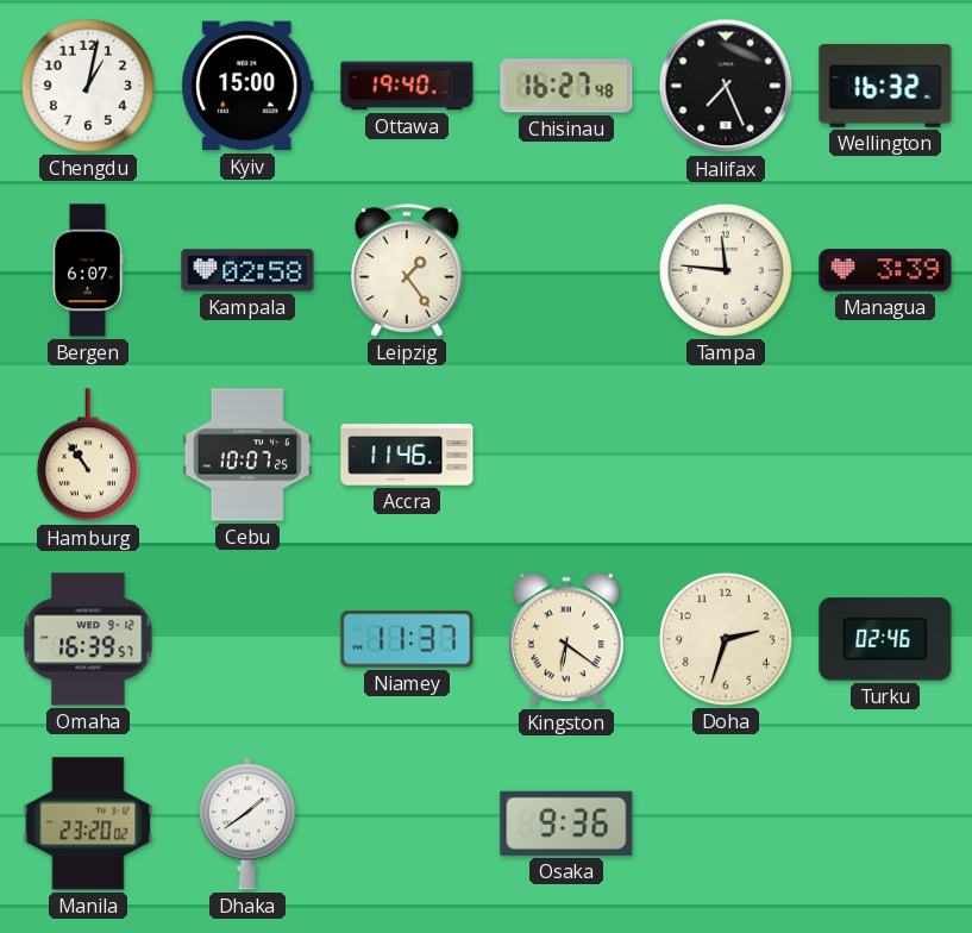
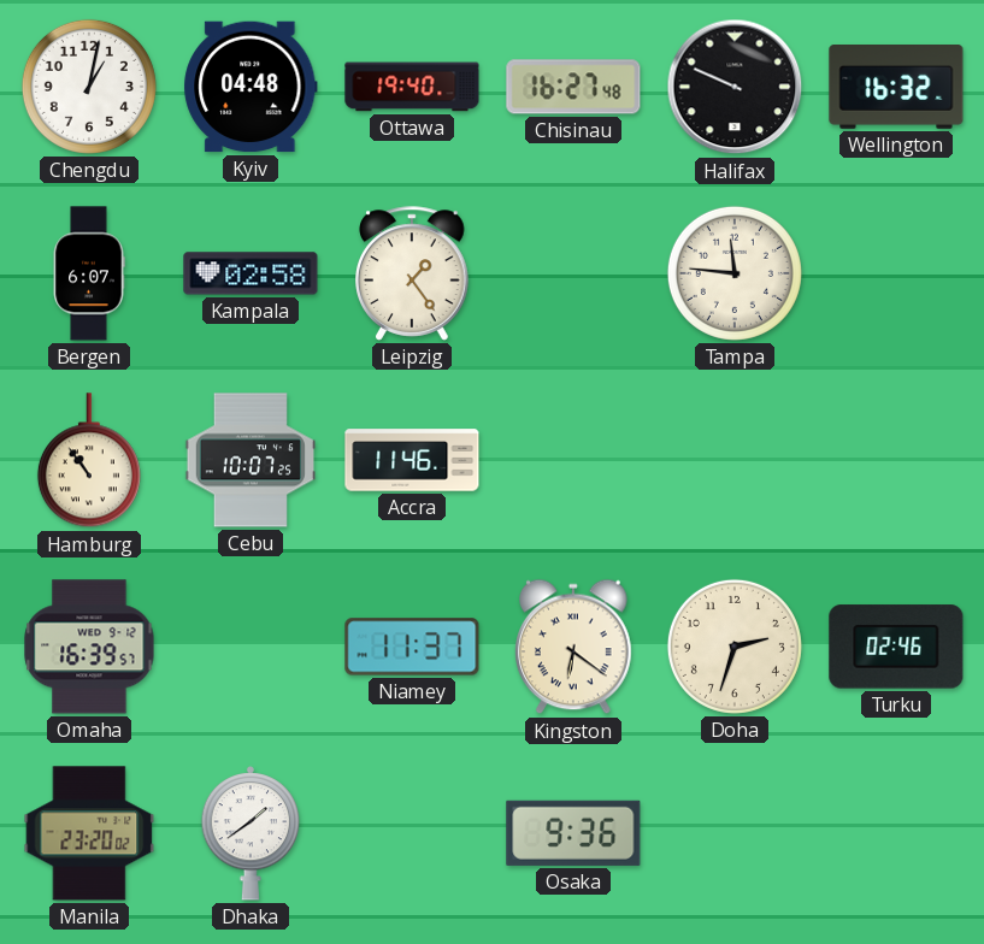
Kyiv: 15:00 -> 04:48 (251, 87)
Halifax: 7:26 -> 9:49 (735, 87)
Managua: 3:39 -> none (885, 270)
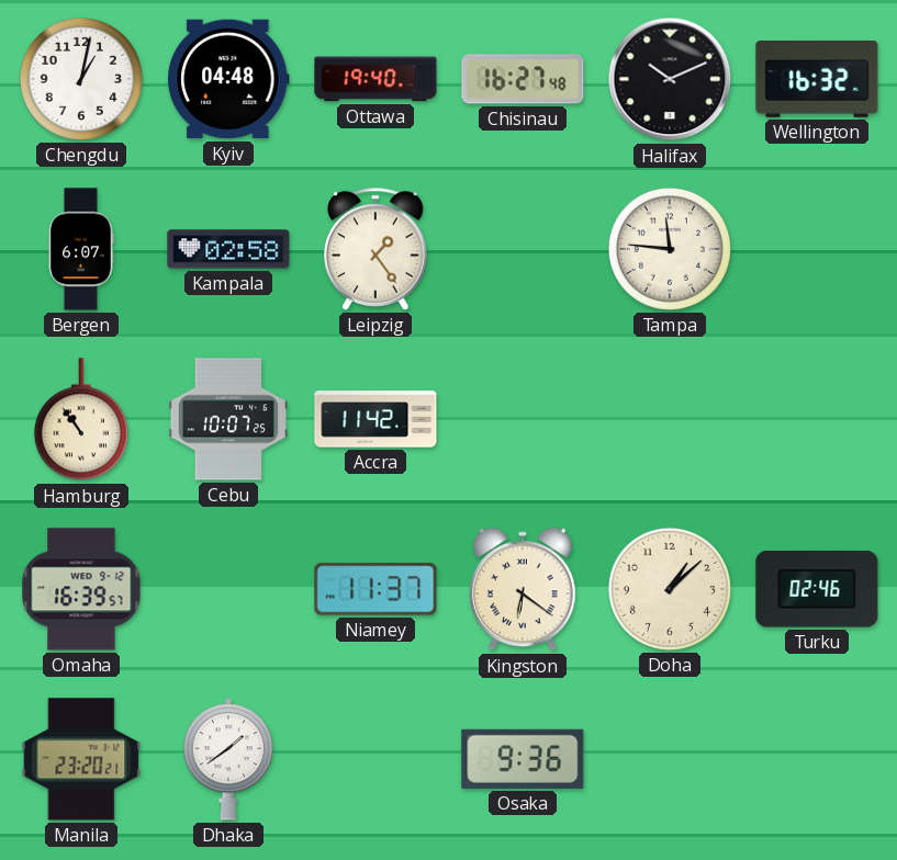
Halifax: 9:49 -> 10:11 (670, 79)
Accra: 11:46 -> 11:42 (375, 419)
Doha: 2:33 -> 1:08 (670, 589)
Manila: 23:20:02 -> 23:20:21 (81, 759)
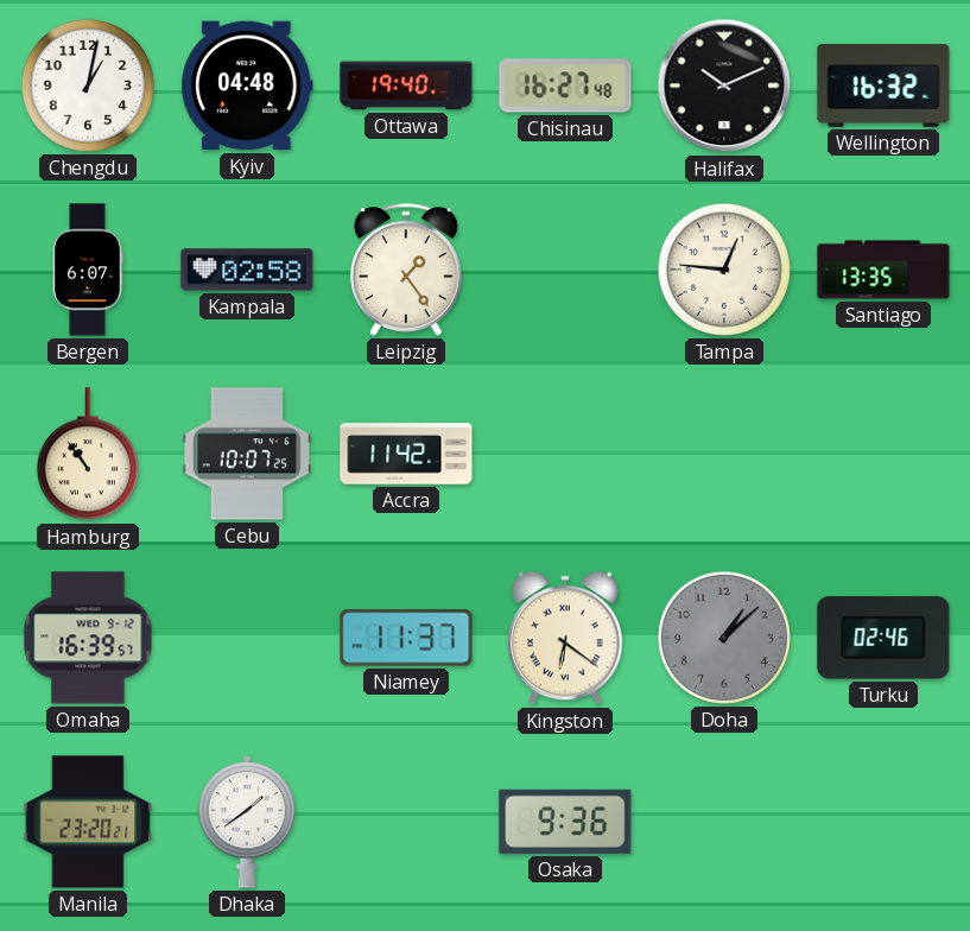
Tampa: 11:46 -> 12:46 (724, 270)
Santiago: none -> 13:35 (883, 270)
Doha dial: cream -> grey (724, 638)
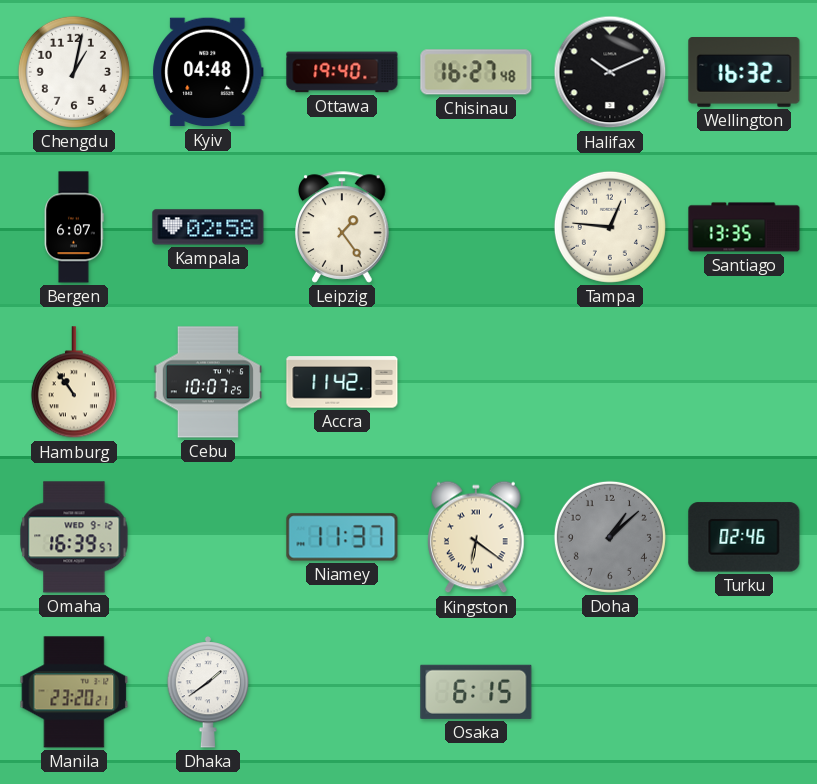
Osaka: 9:36 -> 6:15 (476, 692)
